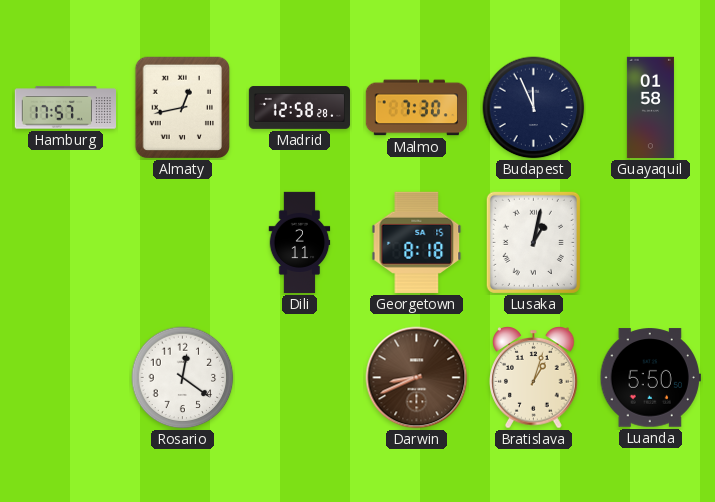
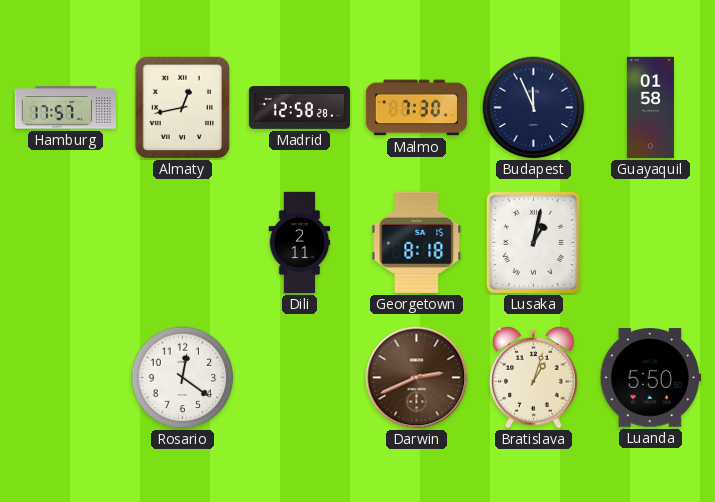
Darwin: 8:41 -> 2:41 (417, 378)
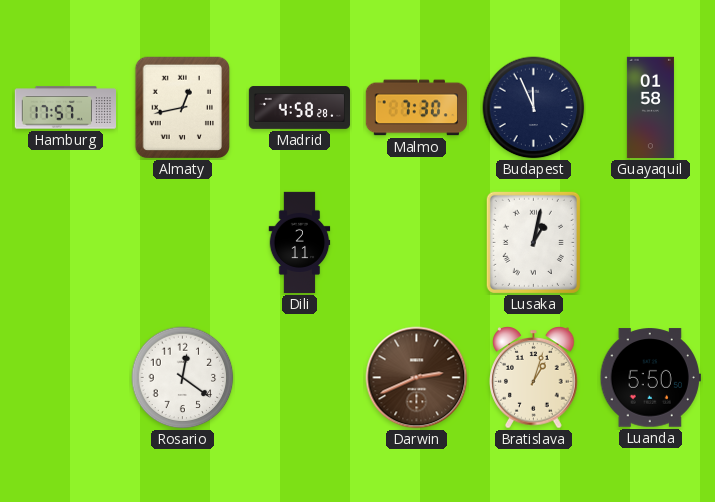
Madrid: 12:58 -> 4:58 (300, 108)
Georgetown: 8:18 -> none (417, 242)
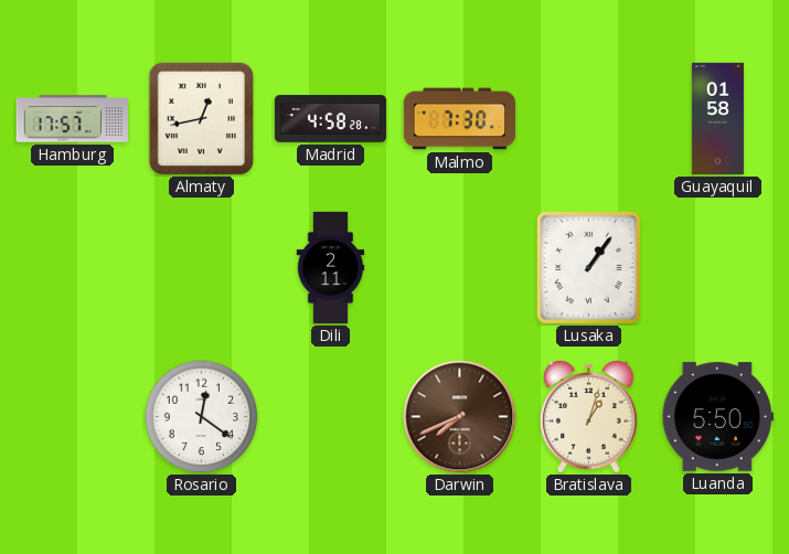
Budapest: 11:56 -> none (534, 108)
Lusaka: 1:02 -> 1:06 (588, 267)
Darwin: 2:41 -> 7:41 (460, 417)
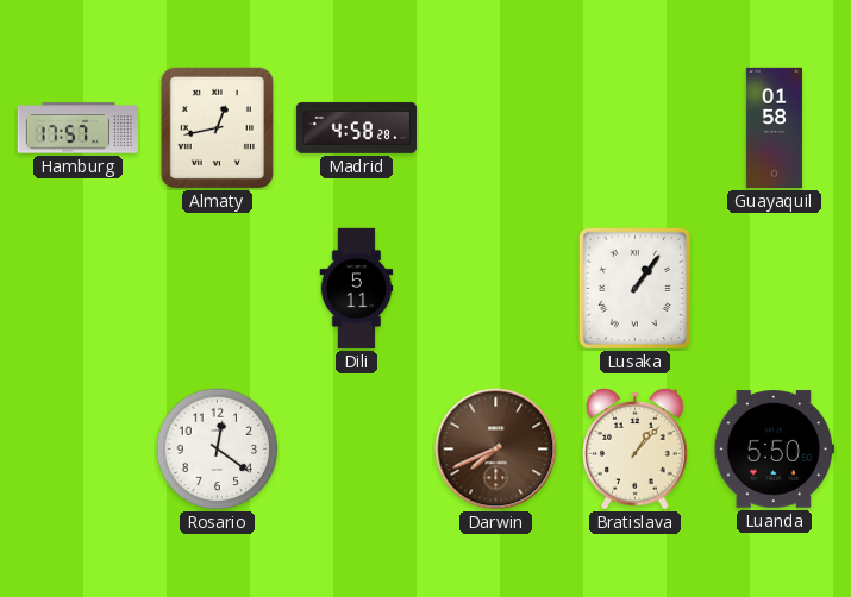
Malmo: 7:30 -> none (459, 119)
Dili: 2:11 -> 5:11 (357, 289)
Bratislava: 1:03 -> 1:07 (636, 450)
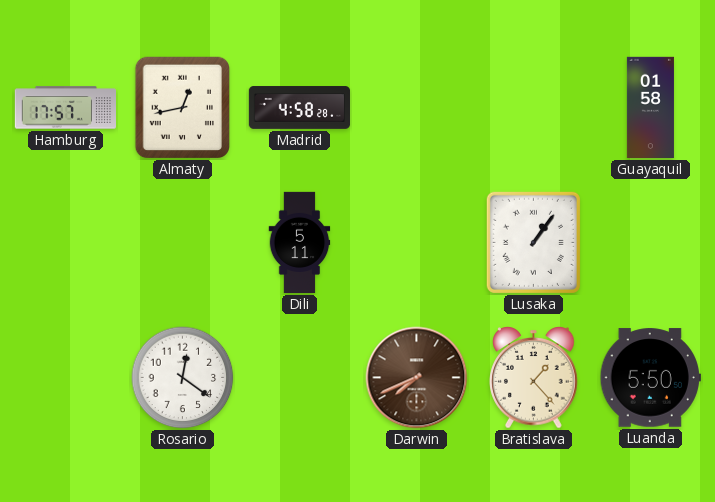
Bratislava: 1:07 -> 1:23 (534, 378)
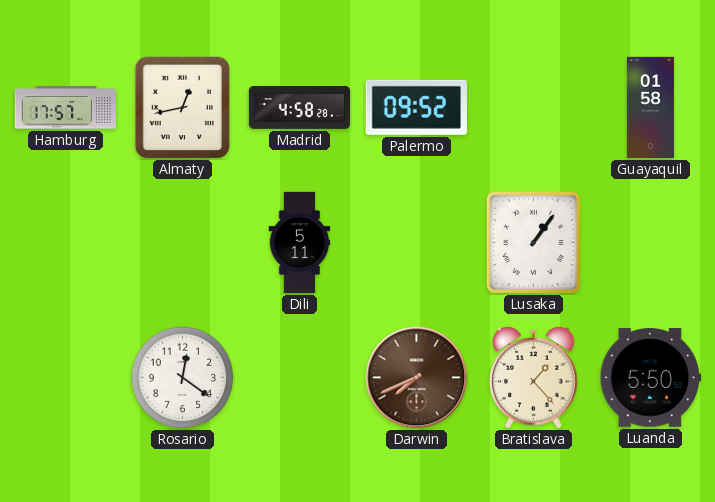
Palermo: none -> 09:52 (416, 107)
